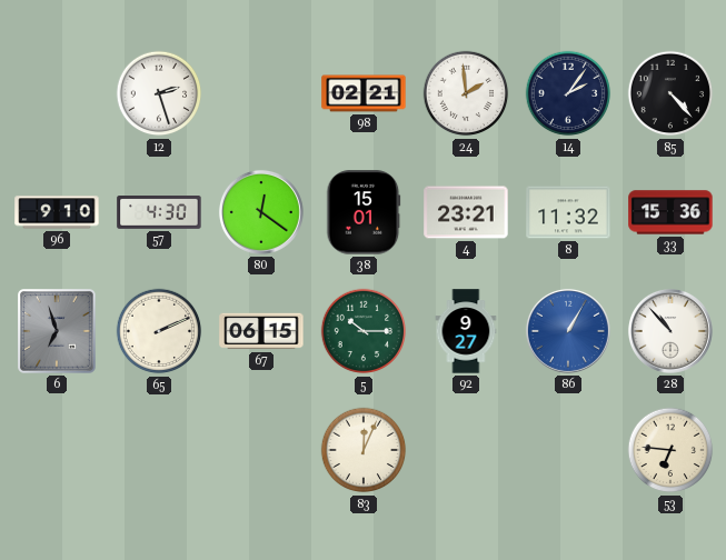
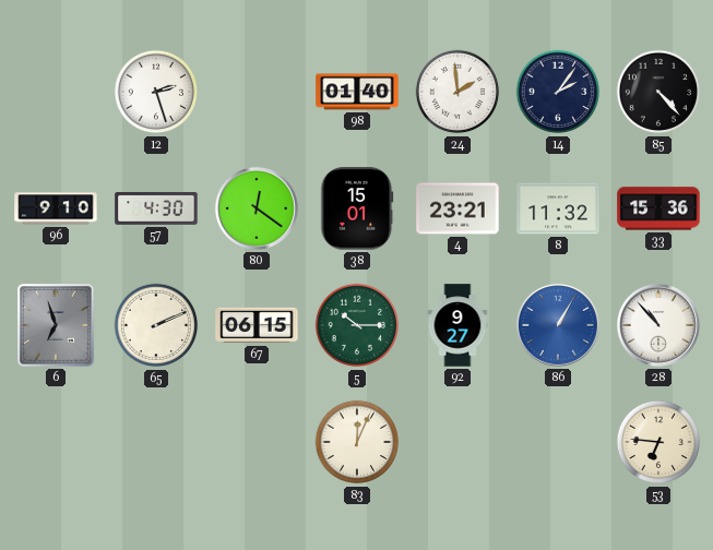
98: 02:21 -> 01:40 (357, 92)
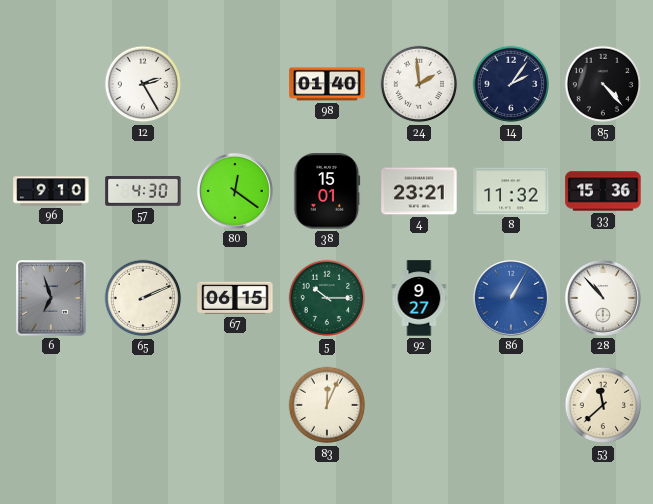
12: 2:27 -> 2:25 (143, 84)
53: 6:46 -> 11:38 (603, 405)
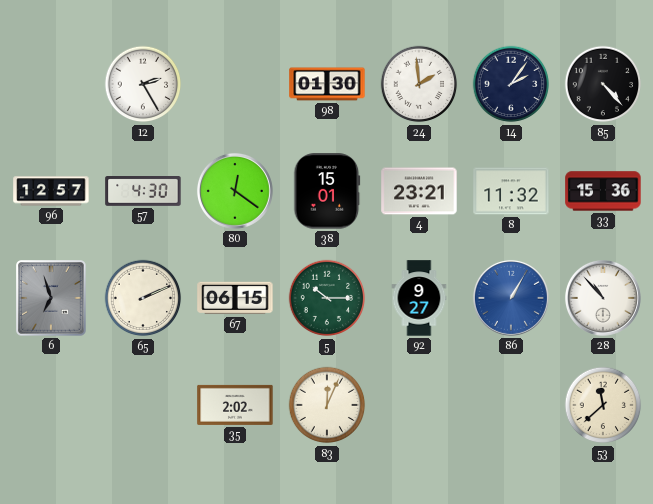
98: 01:40 -> 01:30 (327, 84)
96: 9:10 -> 12:57 (51, 191)
35: none -> 2:02 (235, 405)
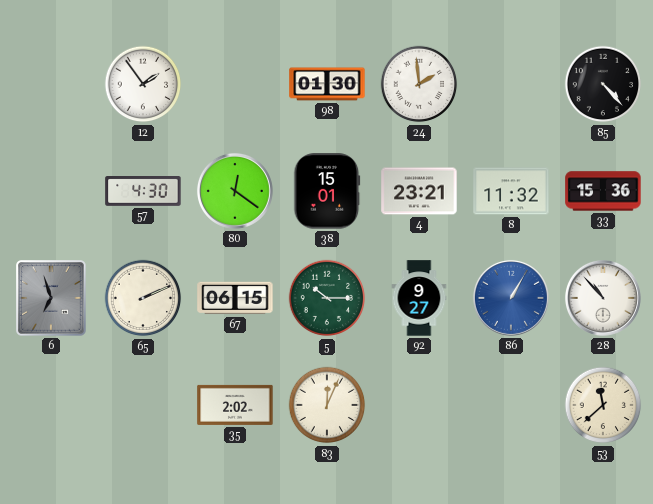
12: 2:25 -> 1:54 (143, 84)
14: 2:06 -> none (511, 84)
96: 12:57 -> none (51, 191)
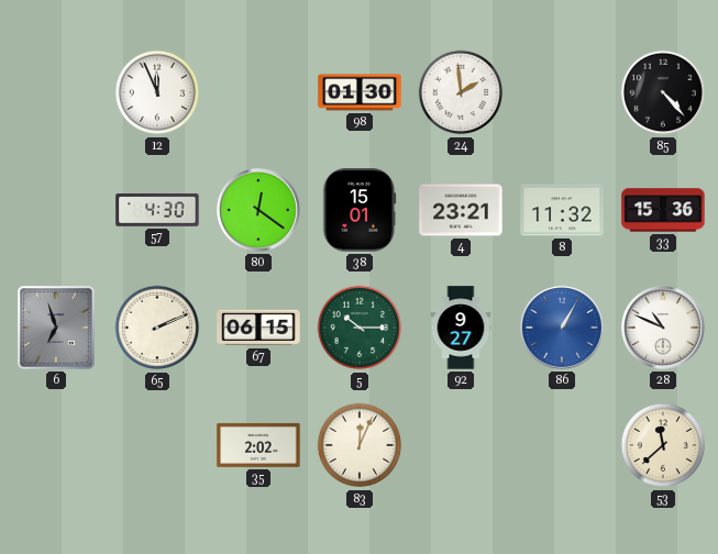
12: 1:54 -> 11:56 (157, 92)
28: 10:53 -> 10:49 (663, 328)
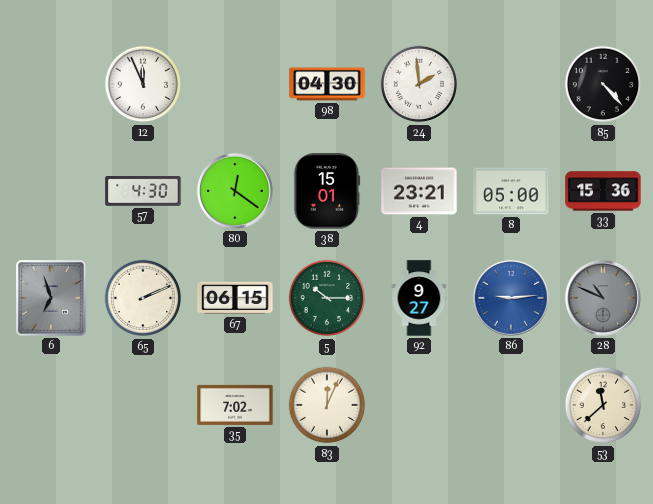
98: 01:30 -> 04:30 (327, 84)
8: 11:32 -> 05:00 (511, 191)
86: 1:05 -> 9:14 (511, 298)
28 dial: white -> grey (603, 298)
35: 2:02 -> 7:02 (235, 405)
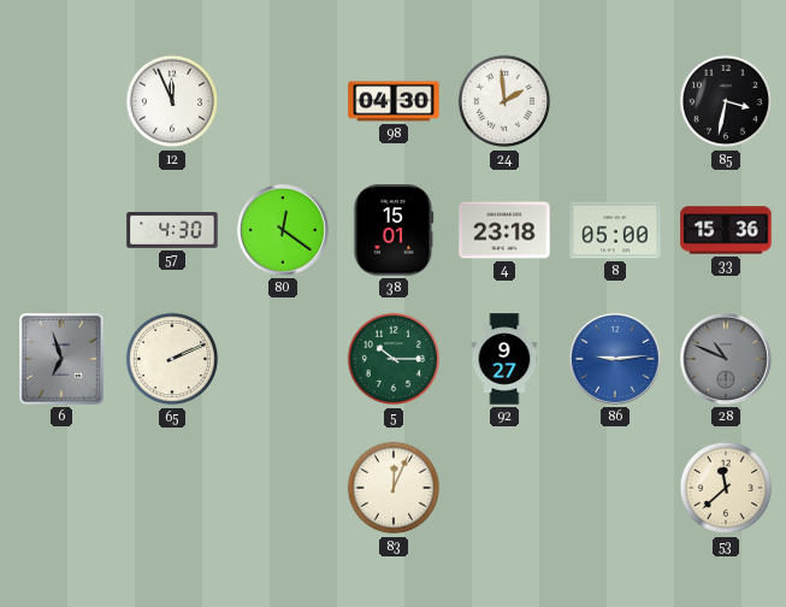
85: 4:23 -> 3:32 (726, 101)
4: 23:21 -> 23:18 (504, 230)
67: 06:15 -> none (235, 298)
35: 7:02 -> none (235, 405)
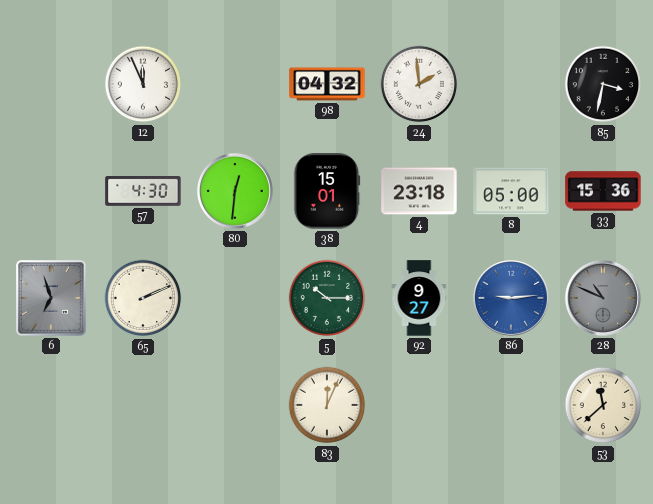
98: 04:30 -> 04:32 (327, 84)
80: 12:21 -> 12:31 (235, 191)
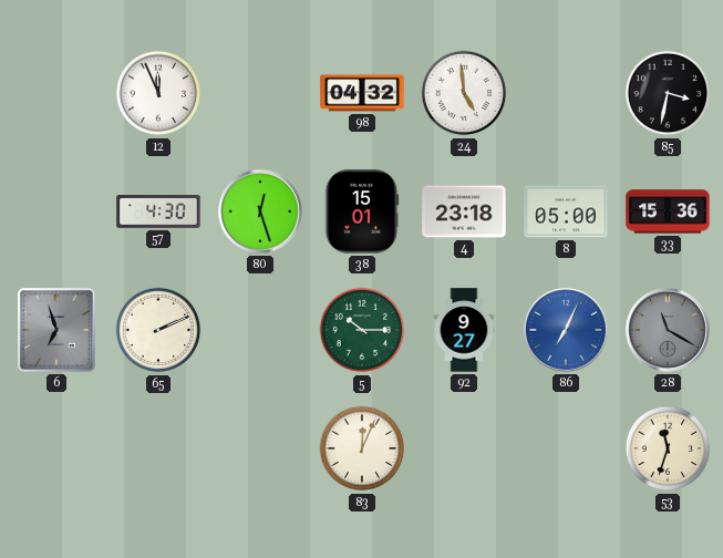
24: 1:59 -> 4:59 (464, 93)
80: 12:31 -> 12:27 (260, 211)
86: 9:14 -> 7:04 (566, 330)
28: 10:49 -> 11:20 (668, 330)
53: 11:38 -> 11:33 (668, 448)
